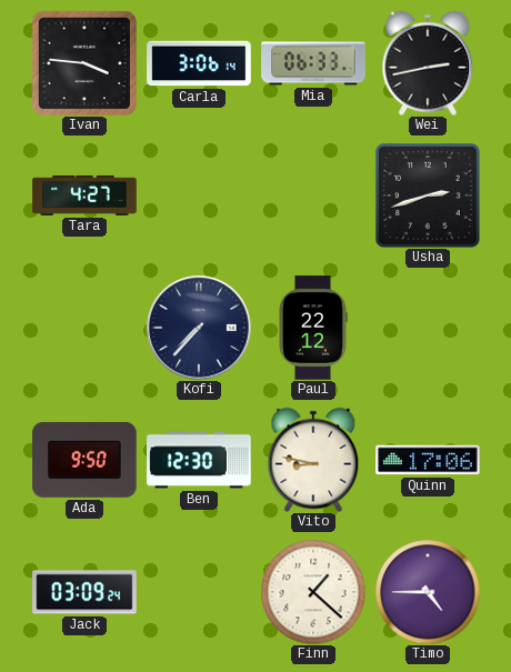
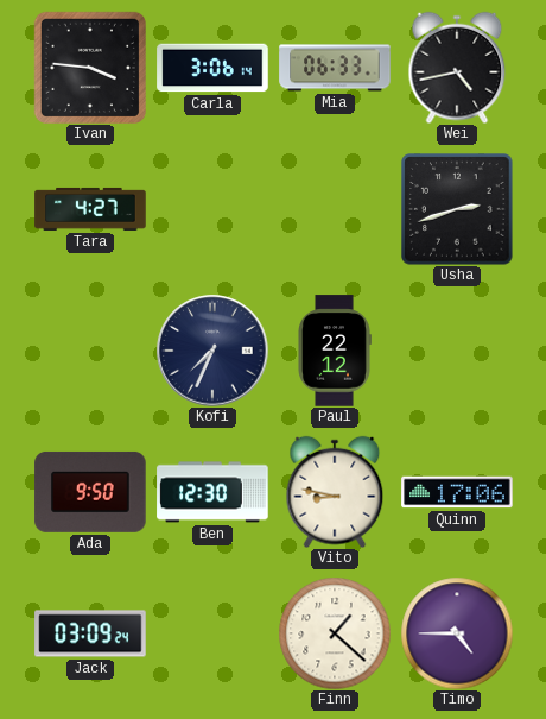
Wei: 2:43 -> 4:43 (457, 68)
Kofi: 7:37 -> 7:34 (212, 351)
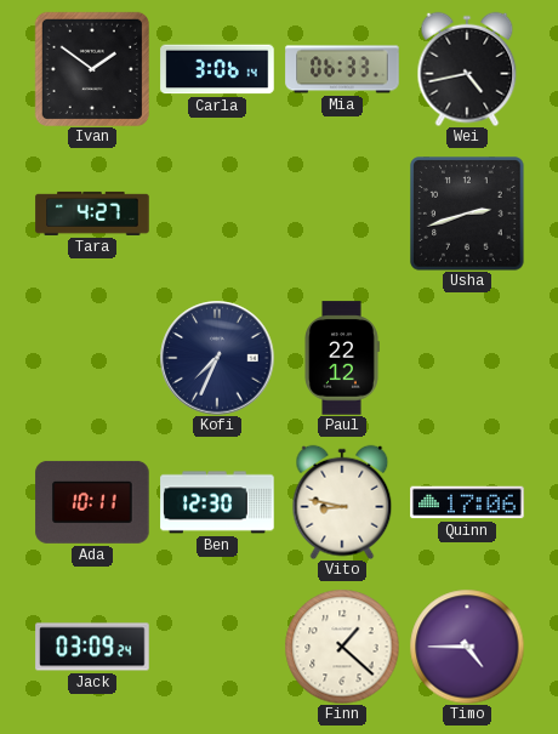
Ivan: 3:46 -> 1:51 (92, 69)
Ada: 9:50 -> 10:11 (92, 502)
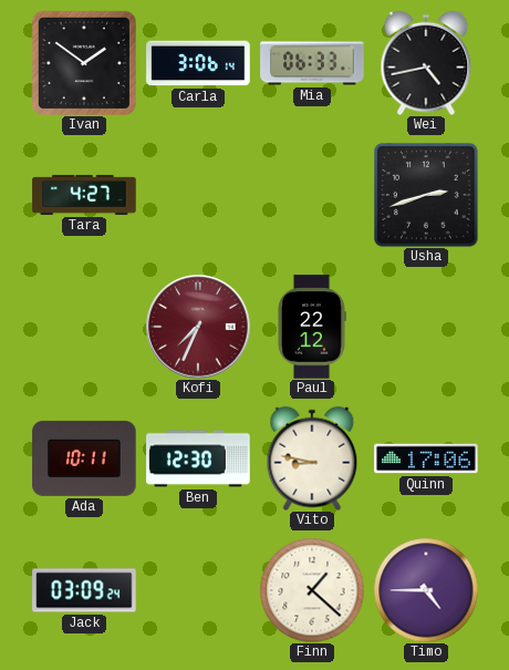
Kofi dial: navy -> burgundy (198, 327)
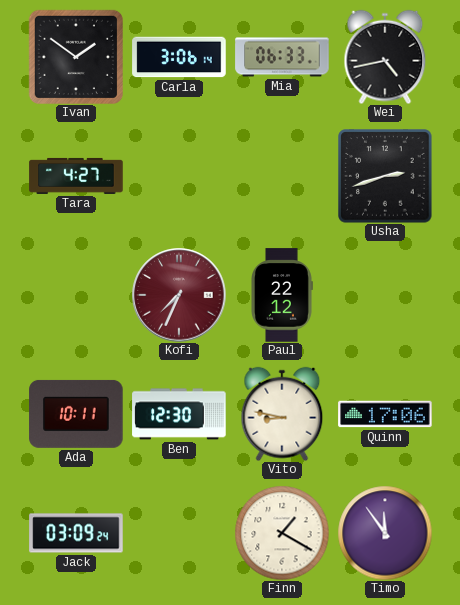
Finn: 1:22 -> 1:20 (282, 533)
Timo: 4:45 -> 11:54 (385, 533)
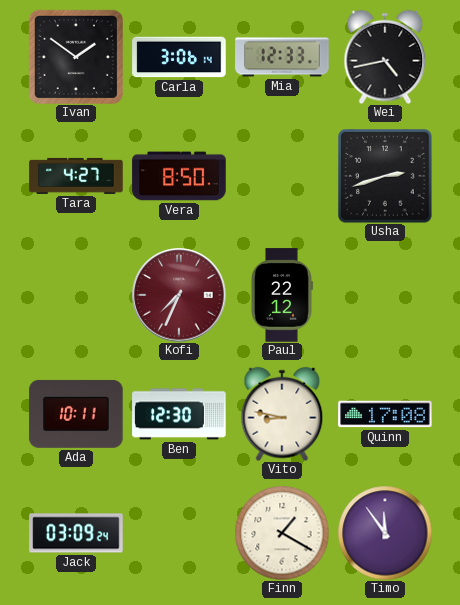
Mia: 06:33 -> 12:33 (282, 57)
Vera: none -> 8:50 (179, 176)
Quinn: 17:06 -> 17:08 (385, 414)
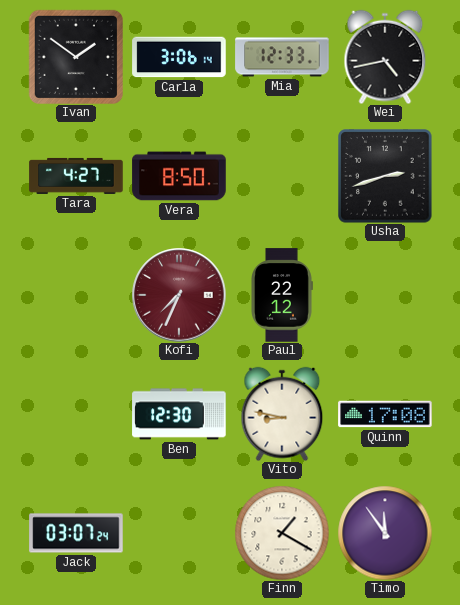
Ada: 10:11 -> none (76, 414)
Jack: 03:09 -> 03:07 (76, 533)
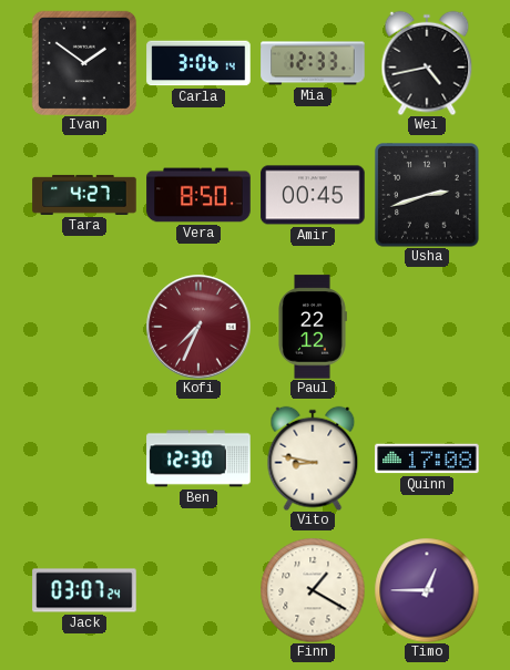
Amir: none -> 00:45 (313, 195)
Timo: 11:54 -> 12:45 (427, 590)
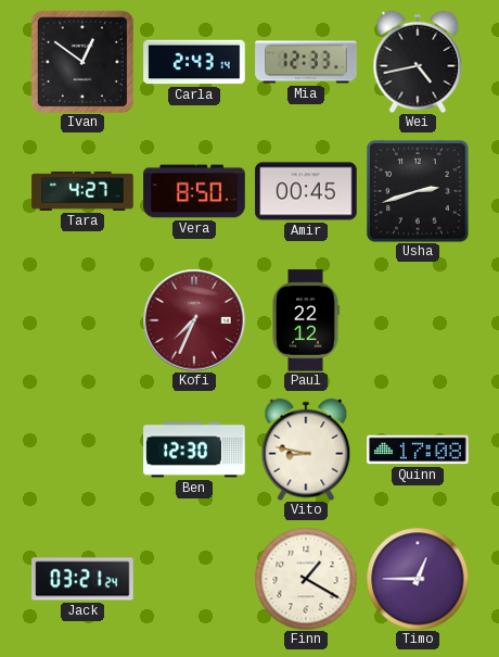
Ivan: 1:51 -> 12:51 (82, 62)
Carla: 3:06 -> 2:43 (194, 62)
Jack: 03:07 -> 03:21 (82, 579)
